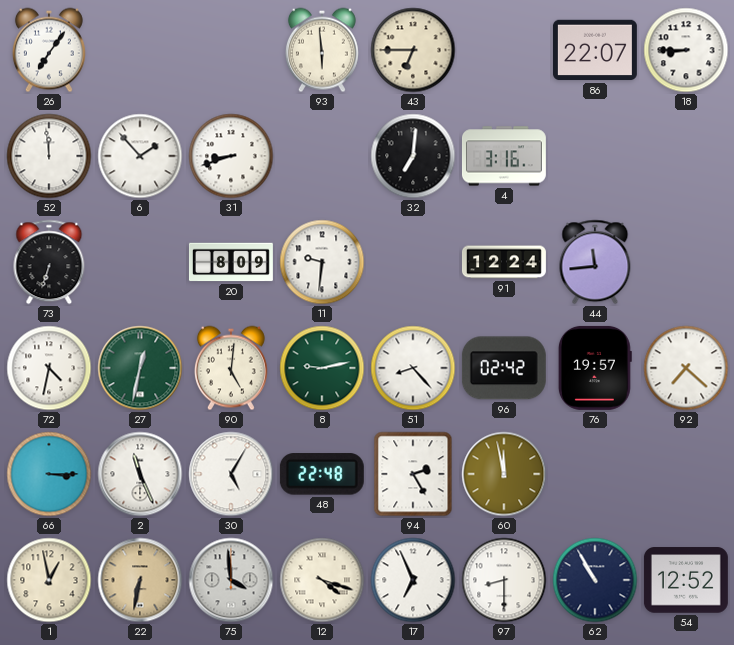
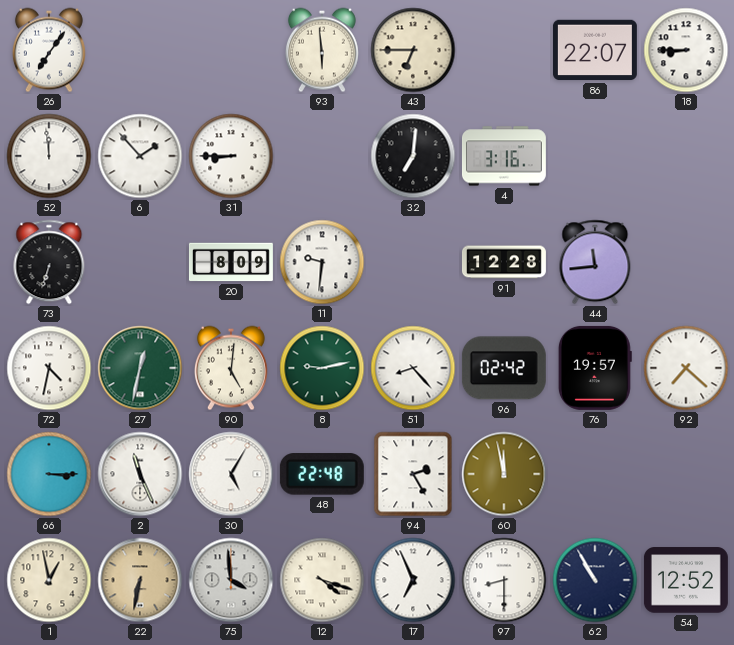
31: 8:42 -> 8:45 (231, 156)
91: 12:24 -> 12:28 (504, 262)
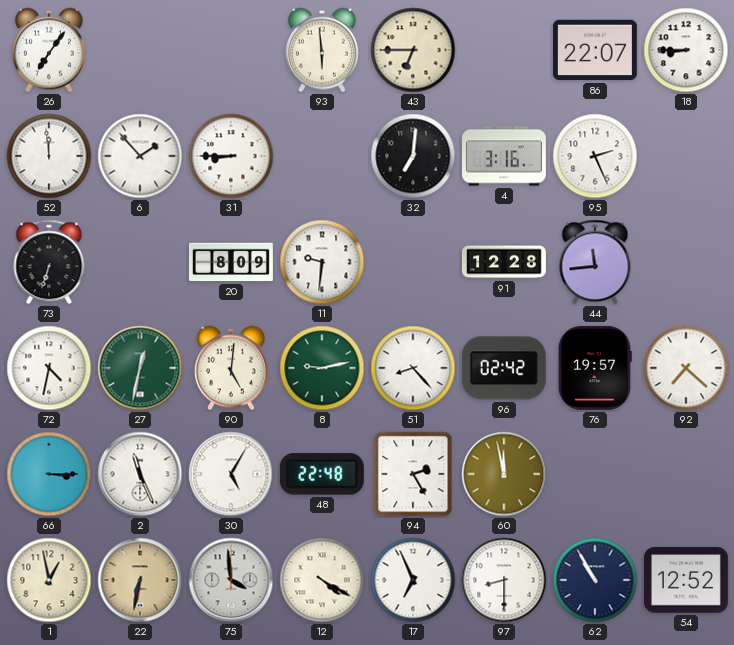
95: none -> 2:26 (595, 156)
12: 4:18 -> 4:20 (322, 580)
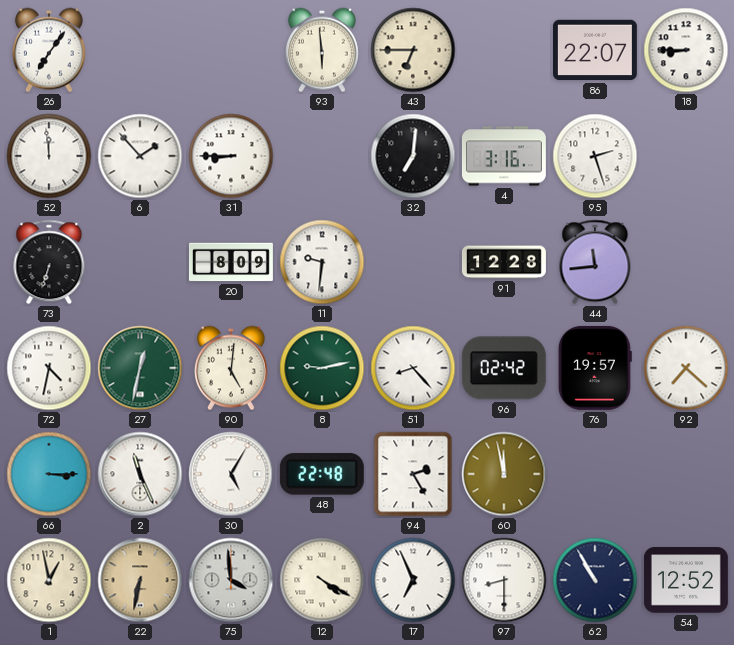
95: 2:26 -> 2:27 (595, 156)
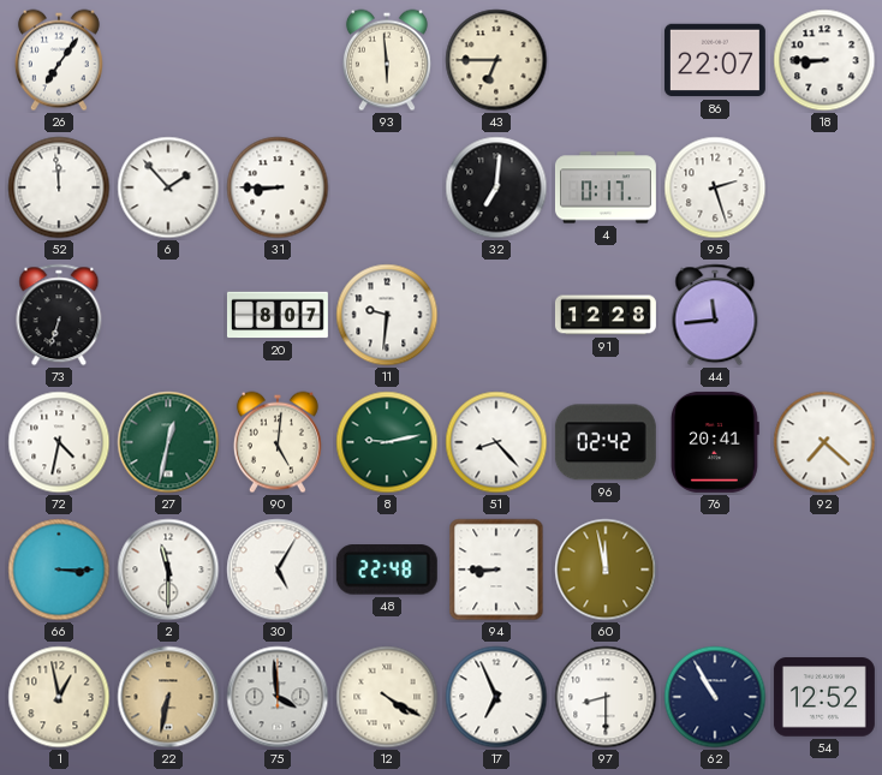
4: 3:16 -> 0:17 (606, 187)
20: 8:09 -> 8:07 (278, 315)
76: 19:57 -> 20:41 (715, 442)
2: 11:26 -> 11:30 (168, 570)
94: 2:25 -> 8:45 (496, 570)
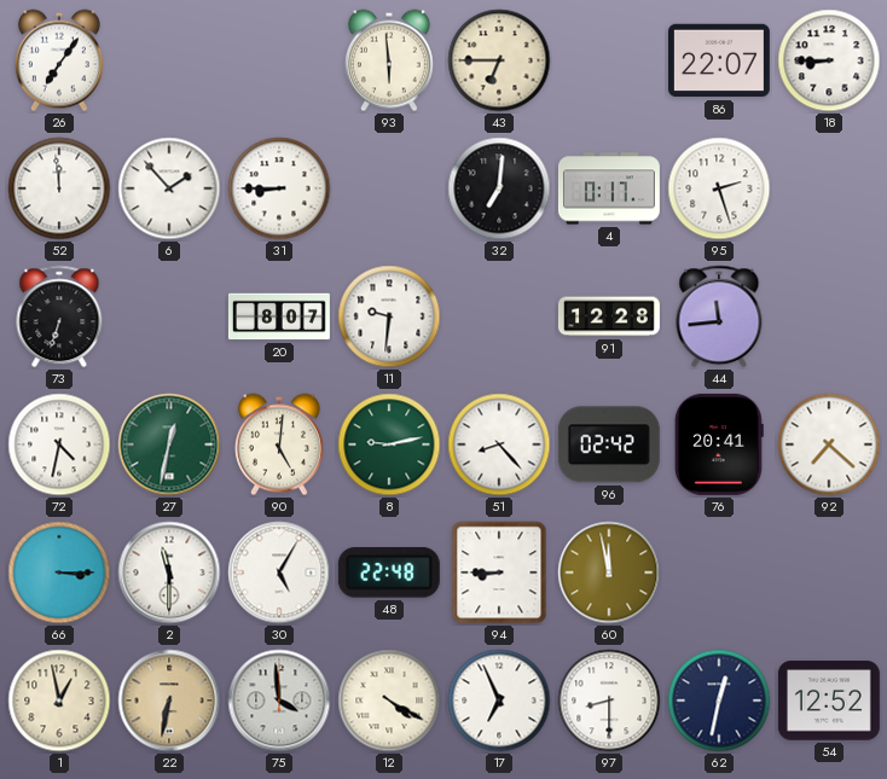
62: 10:55 -> 12:32 (719, 700)
